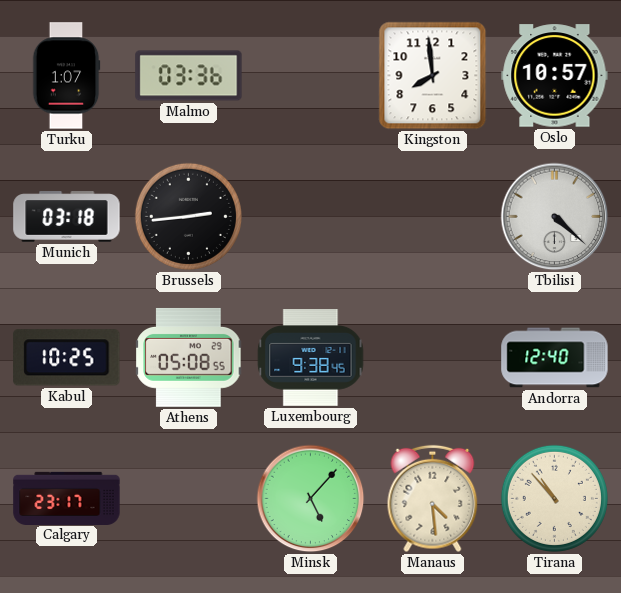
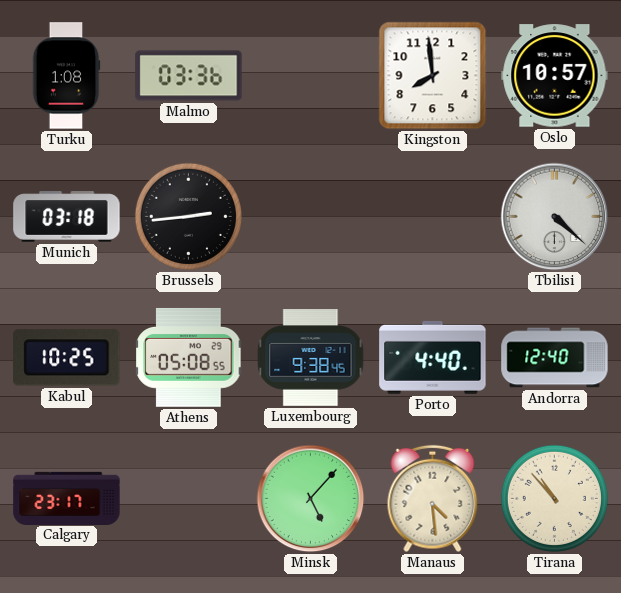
Turku: 1:07 -> 1:08 (66, 76)
Porto: none -> 4:40 (433, 357)
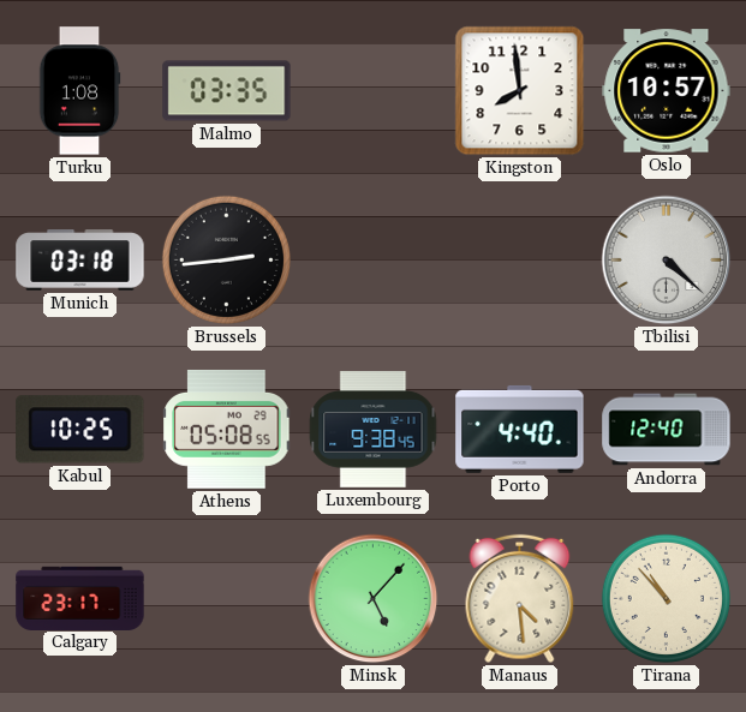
Malmo: 03:36 -> 03:35 (227, 91)
